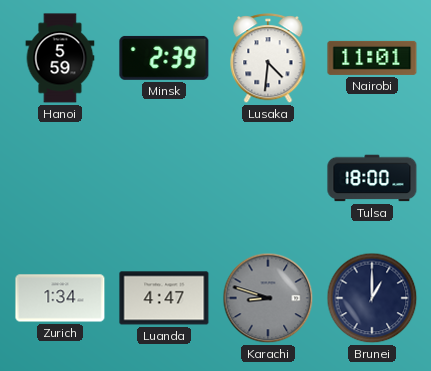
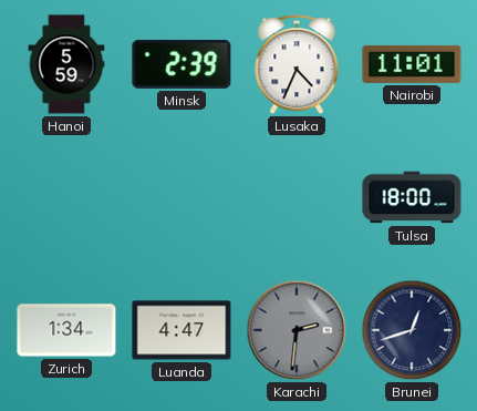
Lusaka: 4:31 -> 4:34 (297, 65)
Karachi: 8:48 -> 2:31 (297, 330)
Brunei: 1:00 -> 12:42 (412, 330)
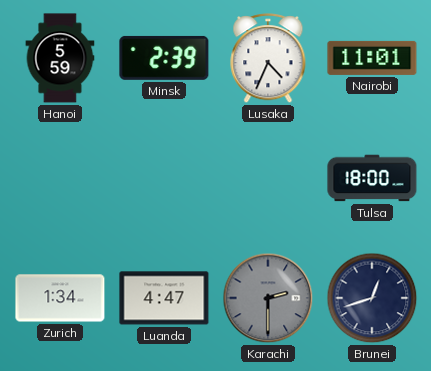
Karachi: 2:31 -> 2:30 (268, 298)
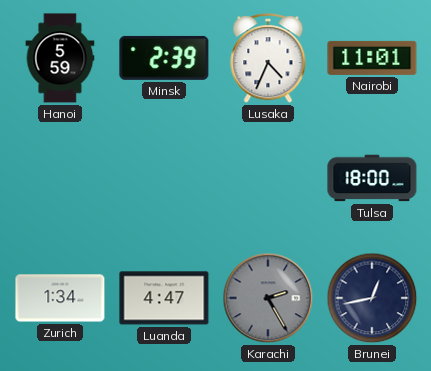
Karachi: 2:30 -> 2:25 (268, 298)
Brunei: 12:42 -> 12:43 (372, 298)
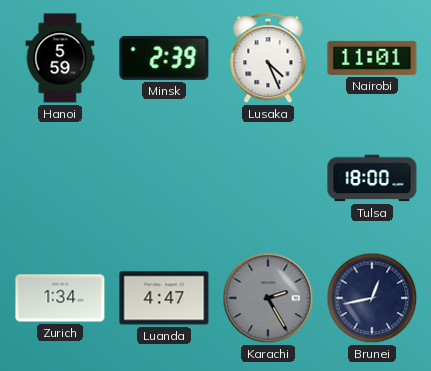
Lusaka: 4:34 -> 4:26 (268, 59)
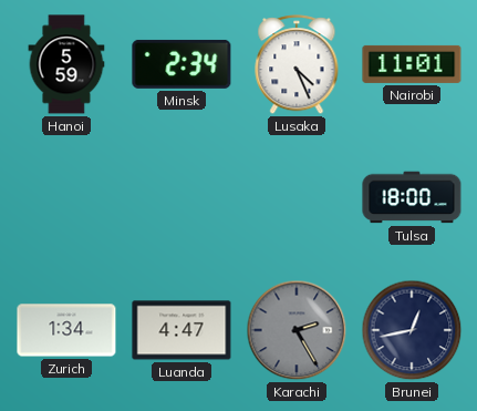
Minsk: 2:39 -> 2:34 (182, 64)
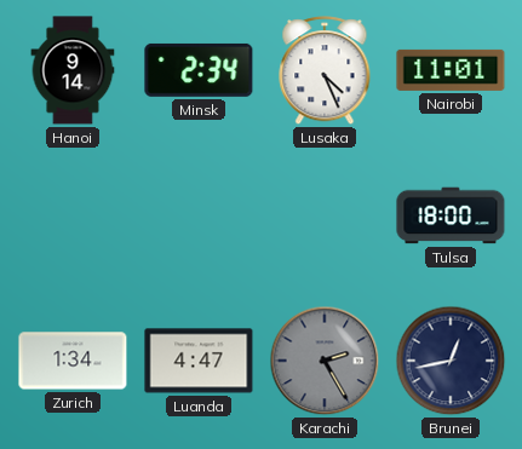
Hanoi: 5:59 -> 9:14 (73, 70)
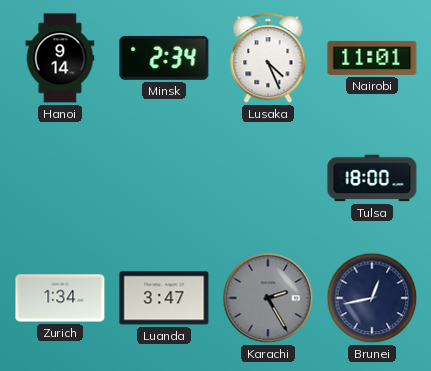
Luanda: 4:47 -> 3:47 (164, 298)
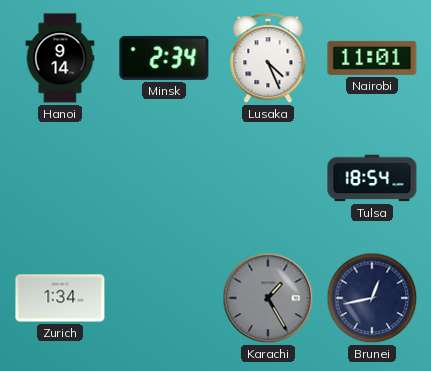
Tulsa: 18:00 -> 18:54 (372, 178)
Luanda: 3:47 -> none (164, 298)
Karachi: 2:25 -> 1:25 (268, 298)
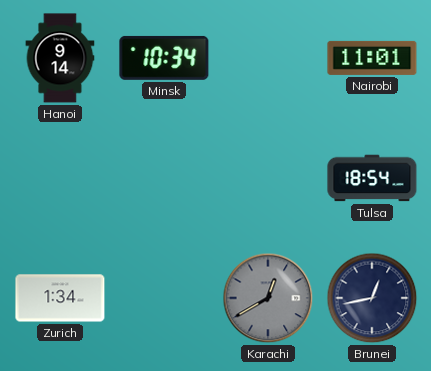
Minsk: 2:34 -> 10:34 (164, 58)
Lusaka: 4:26 -> none (268, 59)
Karachi: 1:25 -> 12:40 (268, 298)
